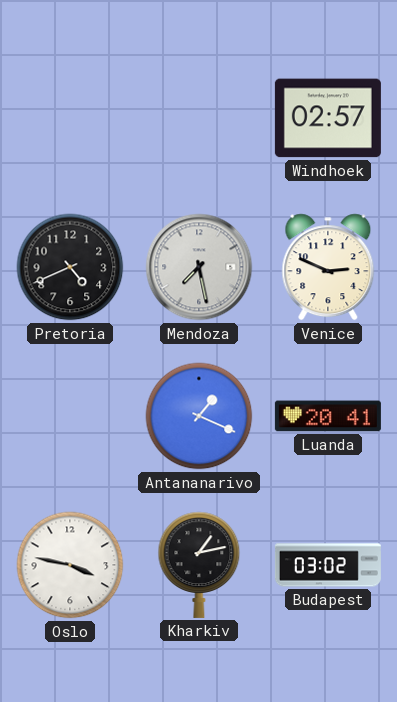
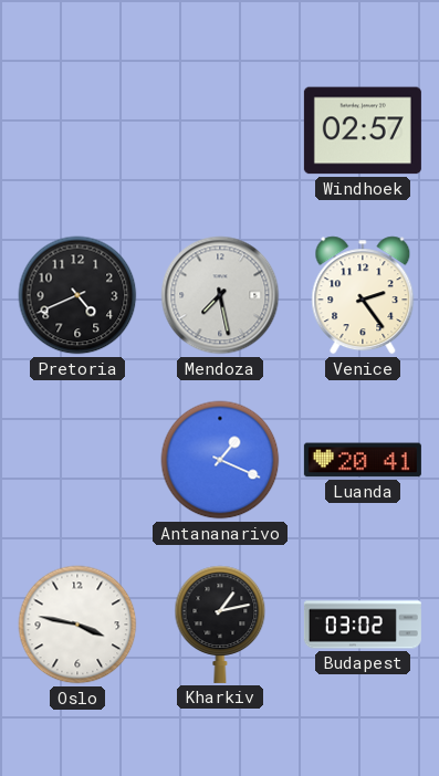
Venice: 2:49 -> 2:24 (363, 295)
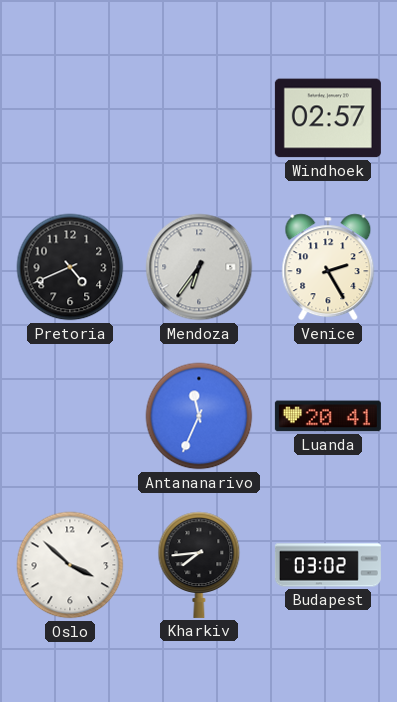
Mendoza: 7:28 -> 6:36 (199, 267)
Venice: 2:24 -> 2:25 (328, 267)
Antananarivo: 1:19 -> 11:34 (199, 416)
Oslo: 3:47 -> 3:52 (70, 565)
Kharkiv: 1:13 -> 7:44 (199, 565)
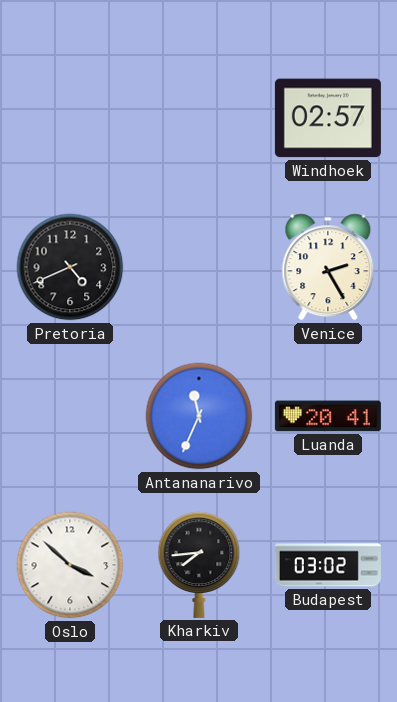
Mendoza: 6:36 -> none (199, 267)
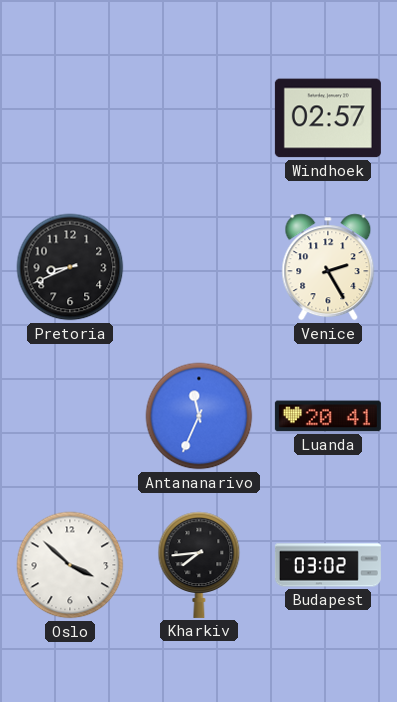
Pretoria: 4:41 -> 8:41 (70, 267)
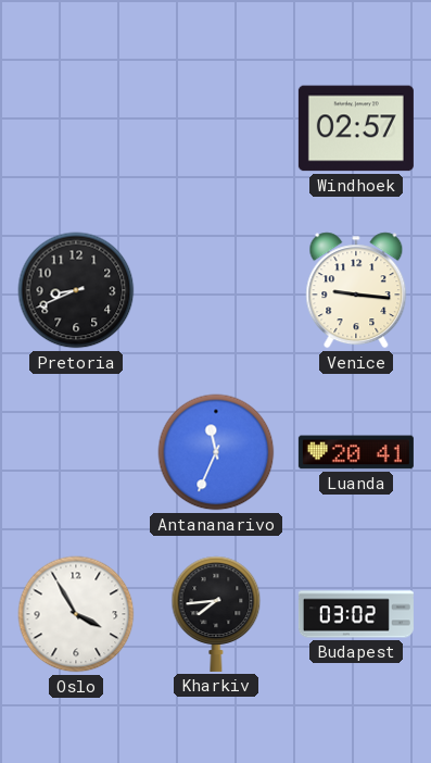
Venice: 2:25 -> 9:16 (356, 290)
Oslo: 3:52 -> 3:55 (76, 614)
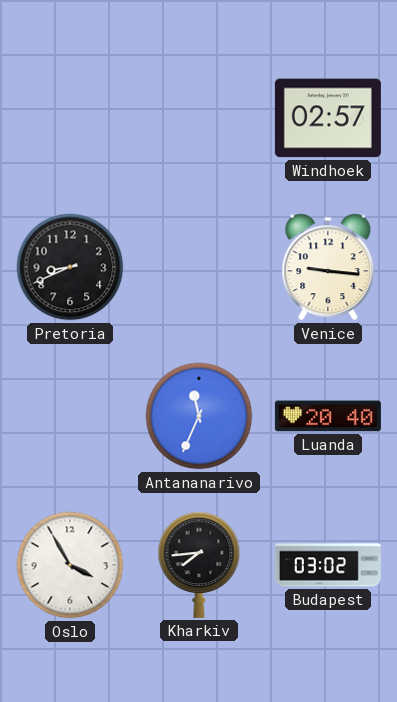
Luanda: 20:41 -> 20:40 (328, 416)
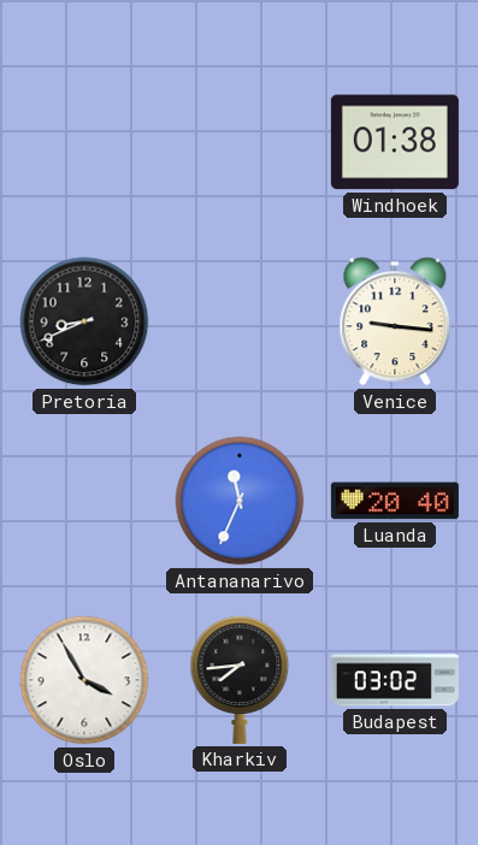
Windhoek: 02:57 -> 01:38 (395, 142)
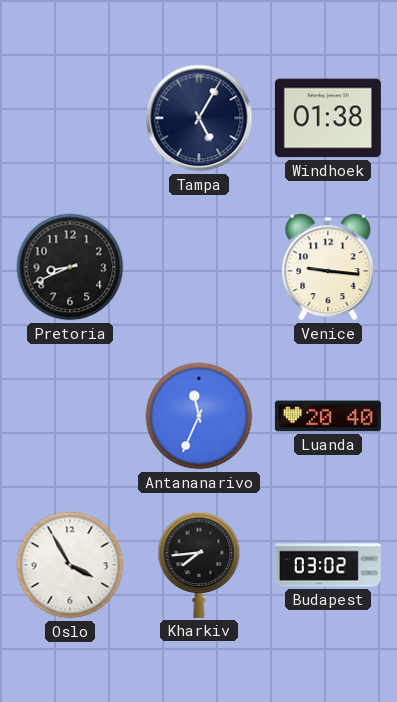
Tampa: none -> 5:05 (199, 118)
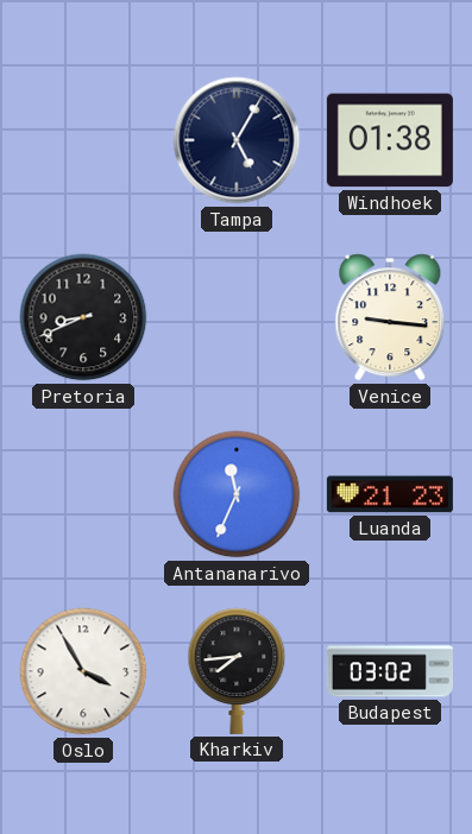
Luanda: 20:40 -> 21:23 (390, 494)
